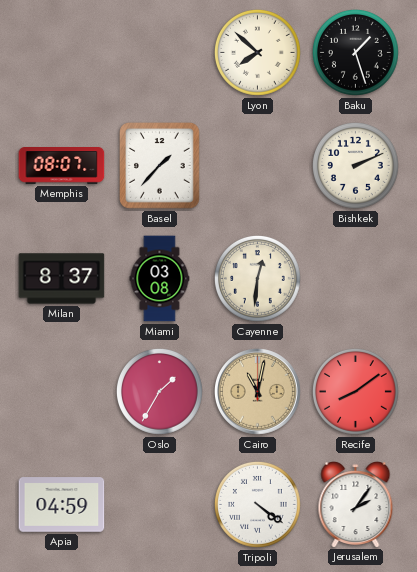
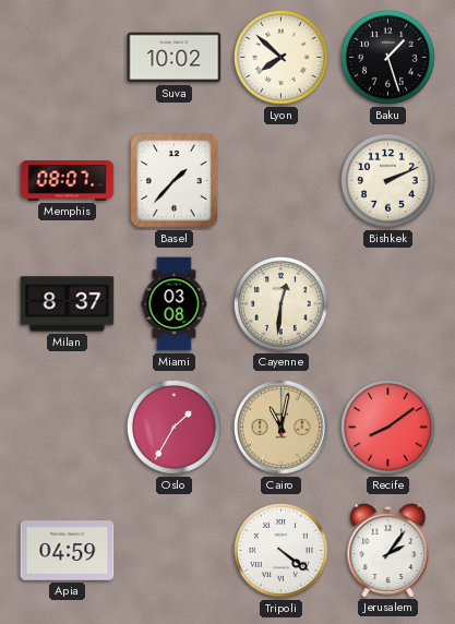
Suva: none -> 10:02 (175, 58)
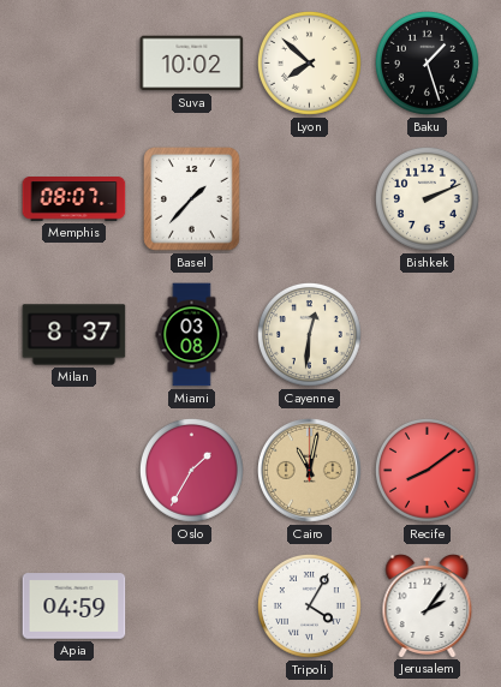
Tripoli: 4:21 -> 4:05 (309, 605)
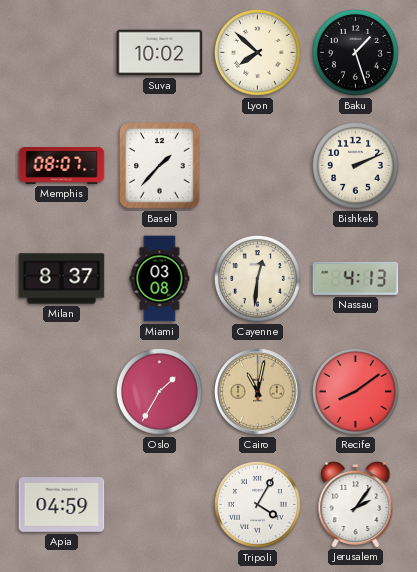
Nassau: none -> 4:13 (356, 278)
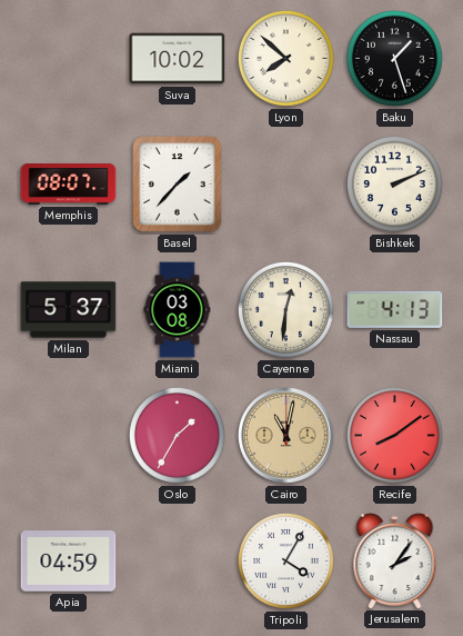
Milan: 8:37 -> 5:37 (69, 310)
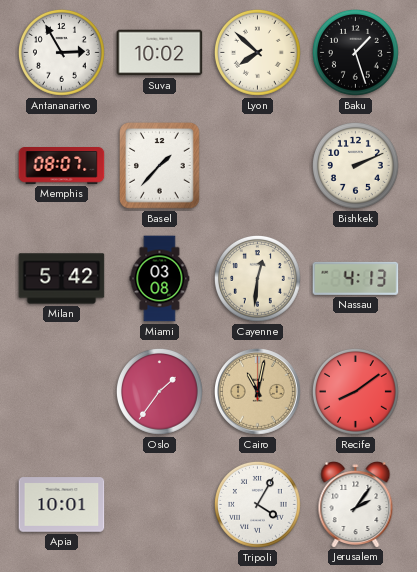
Antananarivo: none -> 2:55 (61, 52)
Milan: 5:37 -> 5:42 (62, 279)
Oslo: 1:35 -> 1:36 (159, 391)
Apia: 04:59 -> 10:01 (62, 505)
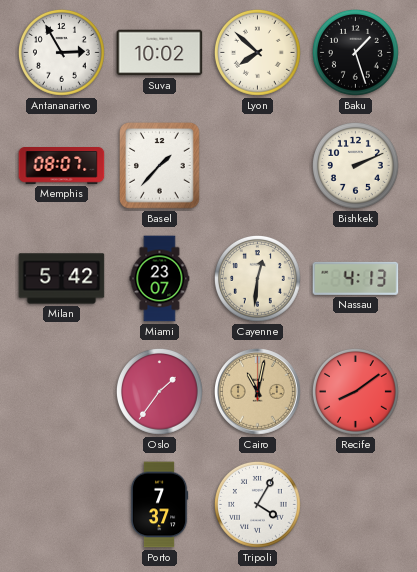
Miami: 03:08 -> 23:07 (160, 279)
Apia: 10:01 -> none (62, 505)
Porto: none -> 7:37 (159, 505)
Jerusalem: 2:06 -> none (356, 505)
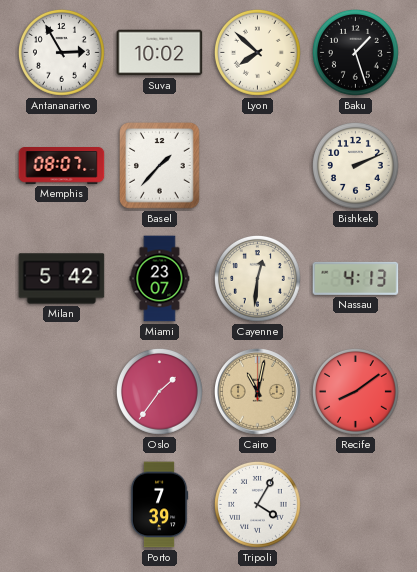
Porto: 7:37 -> 7:39 (159, 505)
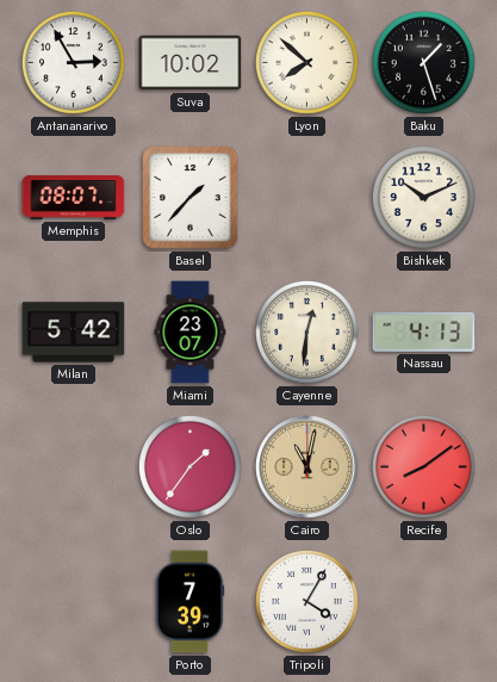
Bishkek: 2:11 -> 10:11 (423, 197)
